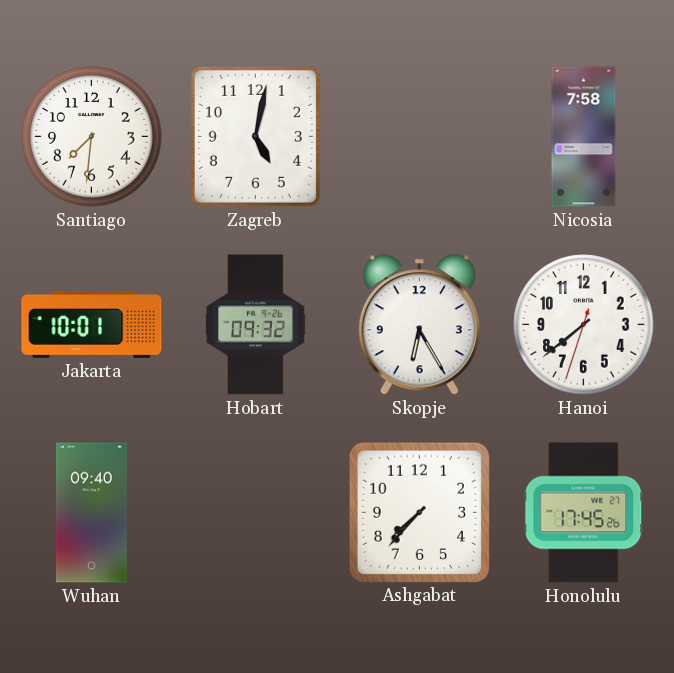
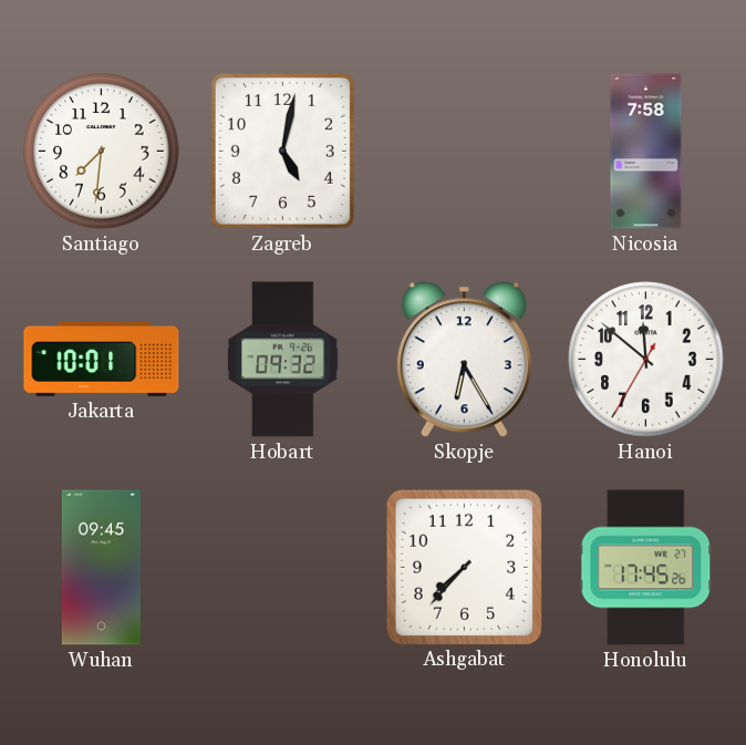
Hanoi: 7:38 -> 11:51 (646, 360)
Wuhan: 09:40 -> 09:45 (101, 568)
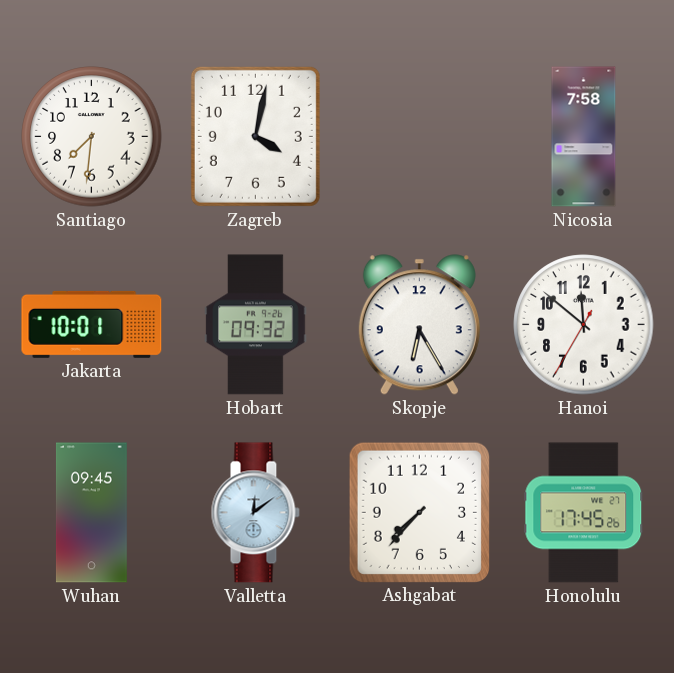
Zagreb: 5:02 -> 4:02 (255, 136)
Valletta: none -> 12:09 (255, 513)
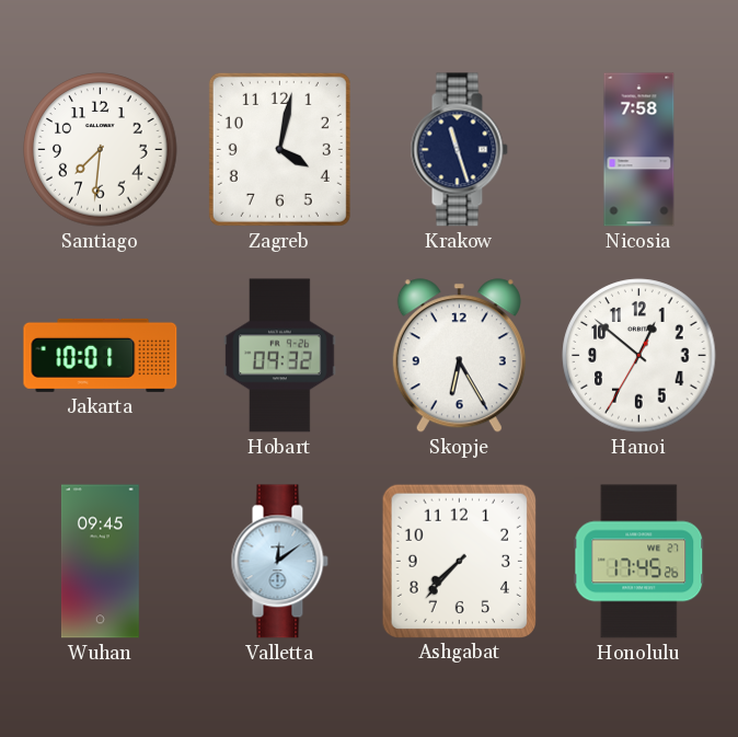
Krakow: none -> 11:27 (459, 150)
Hanoi: 11:51 -> 12:51 (639, 356)
